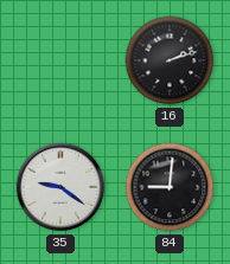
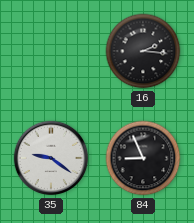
16: 2:12 -> 2:16 (143, 51)
84: 9:01 -> 8:56 (143, 158)
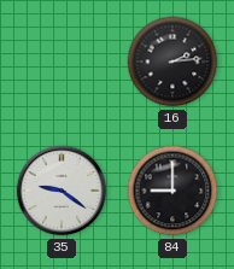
16: 2:16 -> 2:14 (172, 62)
84: 8:56 -> 9:00 (172, 191)
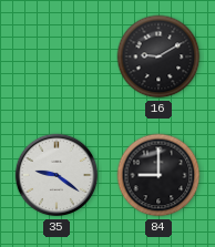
16: 2:14 -> 9:10 (158, 56)
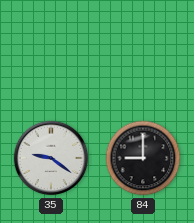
16: 9:10 -> none (158, 56)
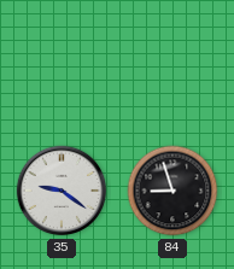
84: 9:00 -> 8:57 (172, 191)
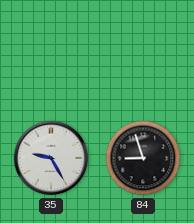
35: 9:21 -> 9:25 (51, 158)
